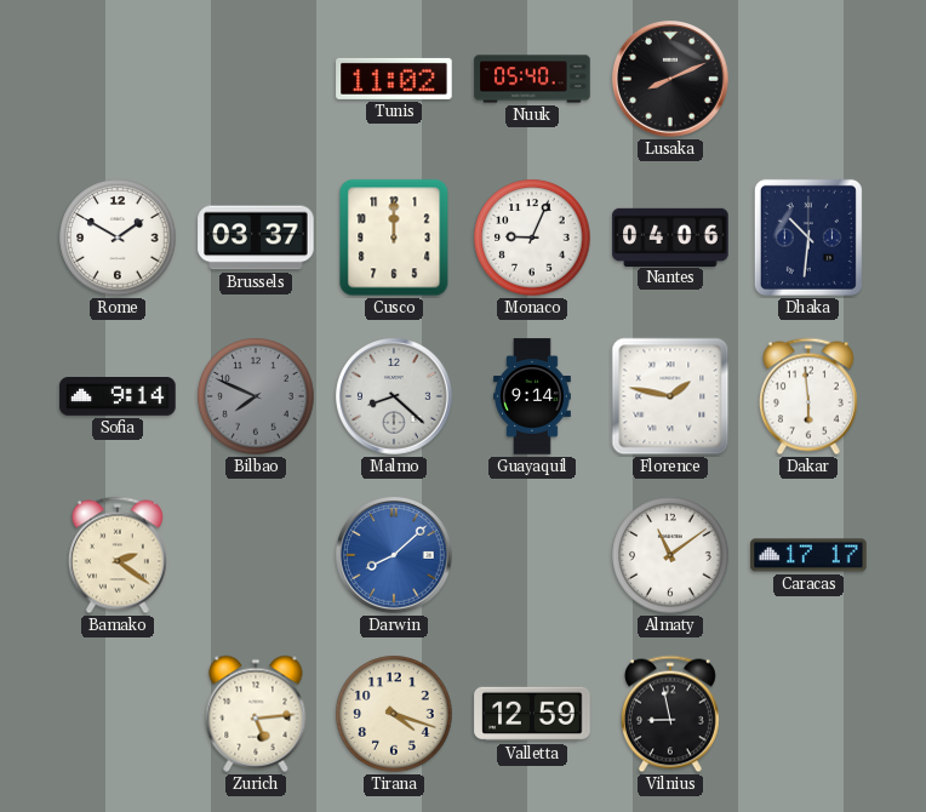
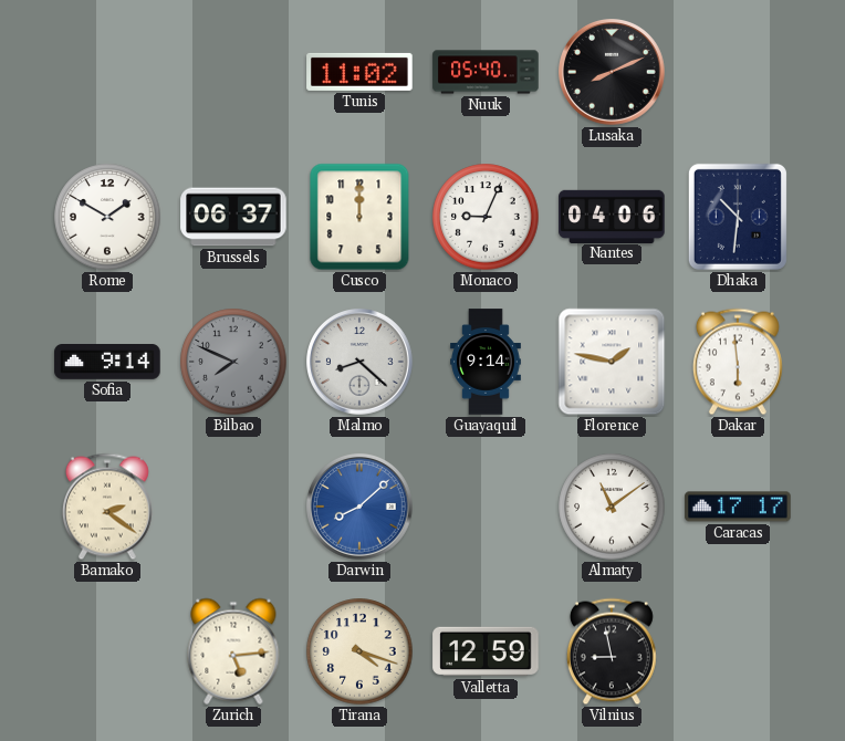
Brussels: 03:37 -> 06:37 (233, 217)
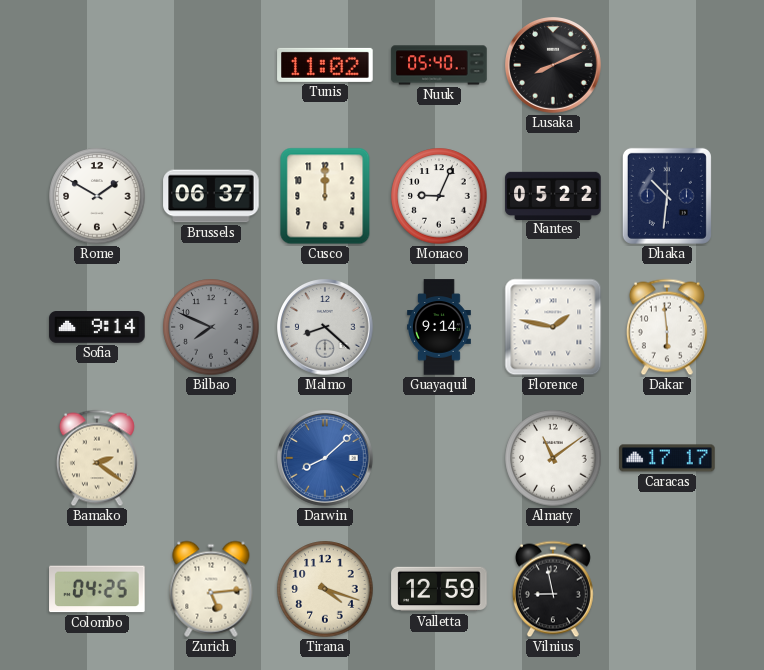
Nantes: 04:06 -> 05:22 (553, 195)
Colombo: none -> 04:25 (97, 589)
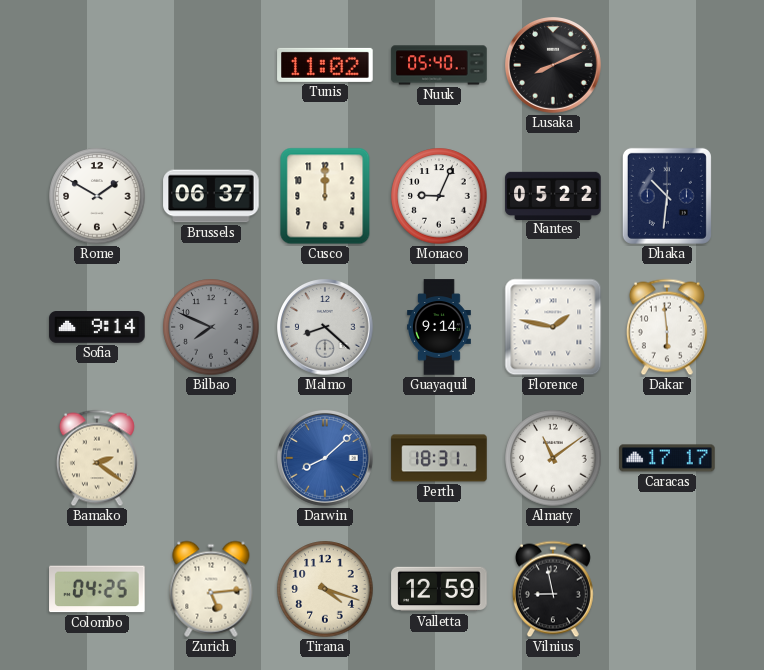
Perth: none -> 18:31 (439, 458)
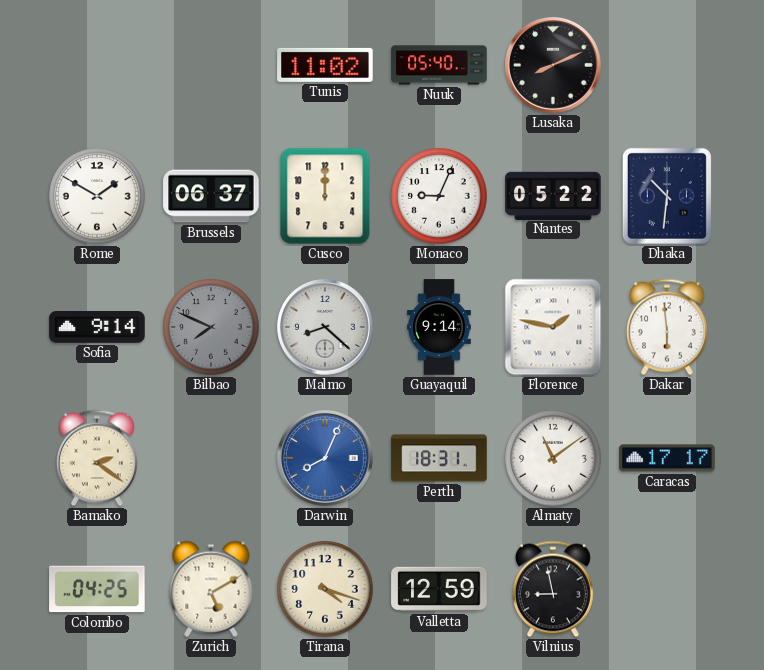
Darwin: 8:08 -> 8:04 (326, 459)
Zurich: 5:14 -> 5:10 (211, 589)
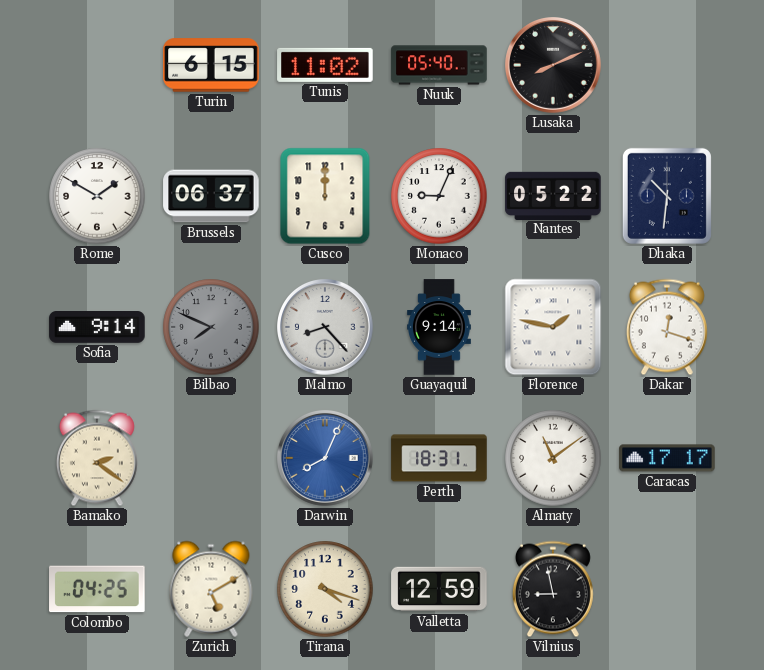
Turin: none -> 6:15 (211, 65)
Malmo: 8:22 -> 8:23 (326, 328)
Dakar: 5:59 -> 12:18 (667, 327)
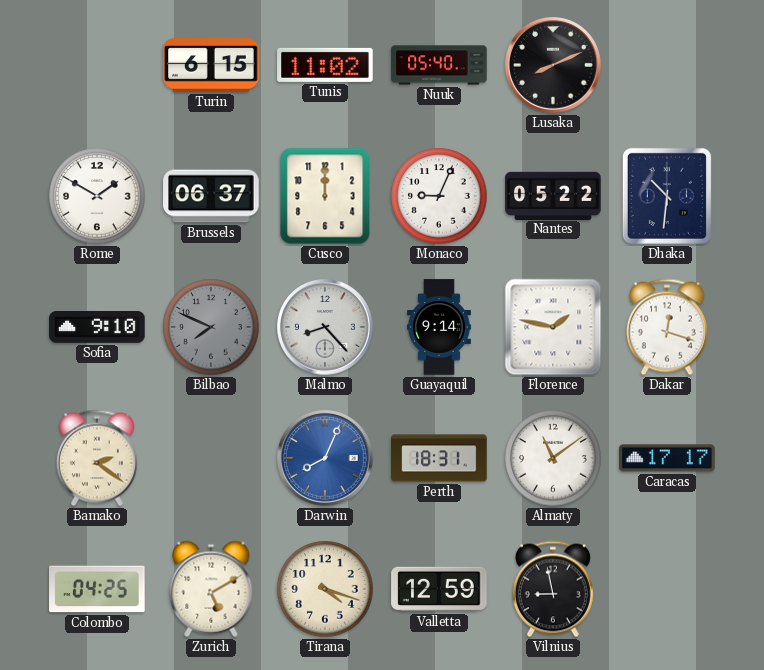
Sofia: 9:14 -> 9:10 (97, 328)
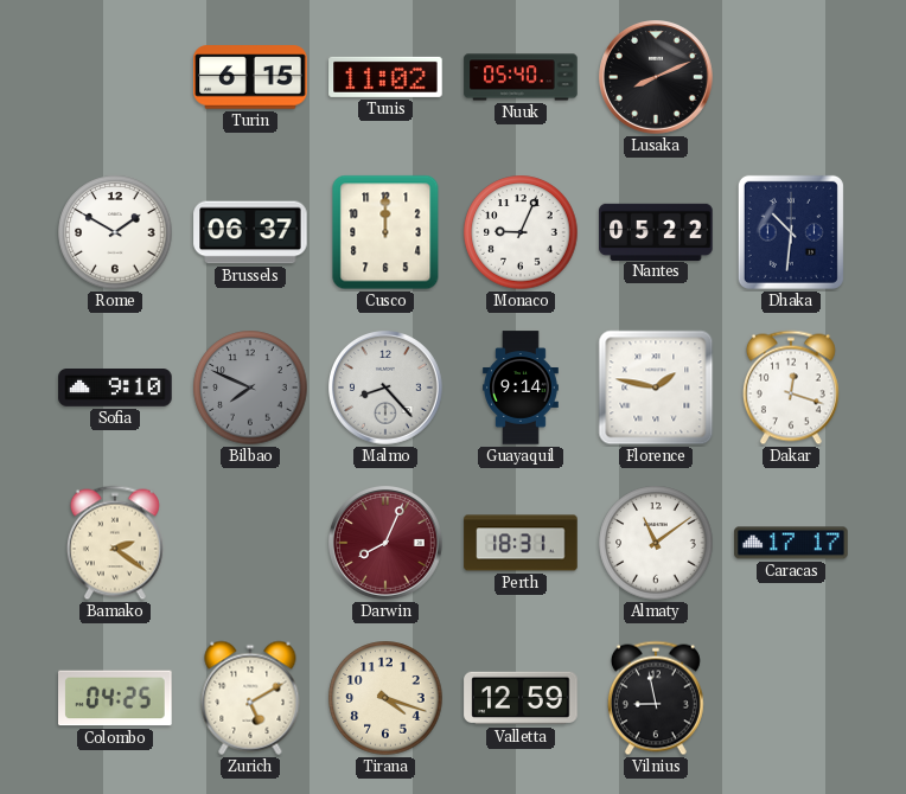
Darwin dial: blue -> burgundy (387, 544)
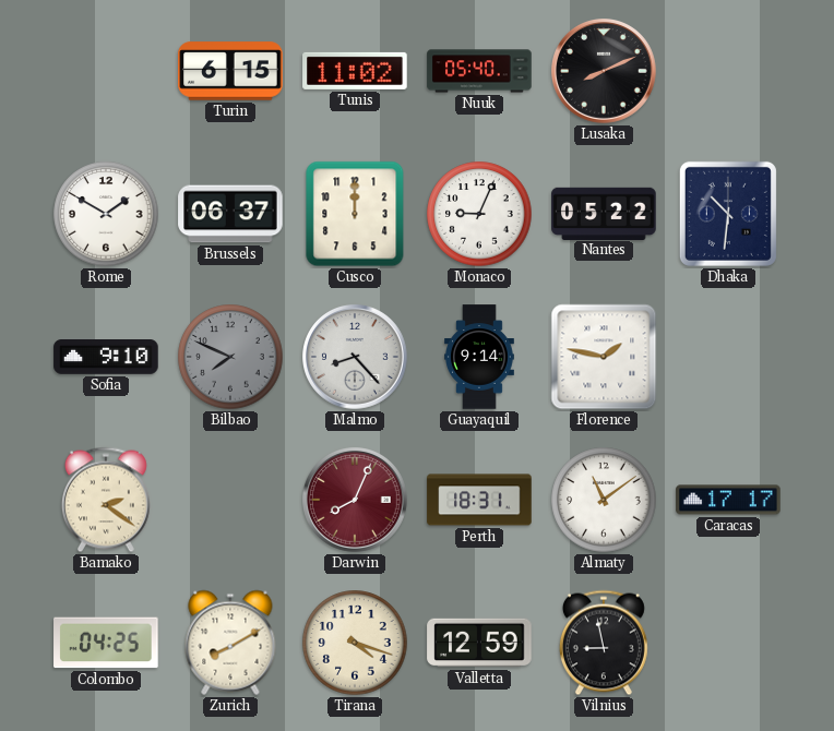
Dakar: 12:18 -> none (791, 388)
Zurich: 5:10 -> 8:10 (230, 643)
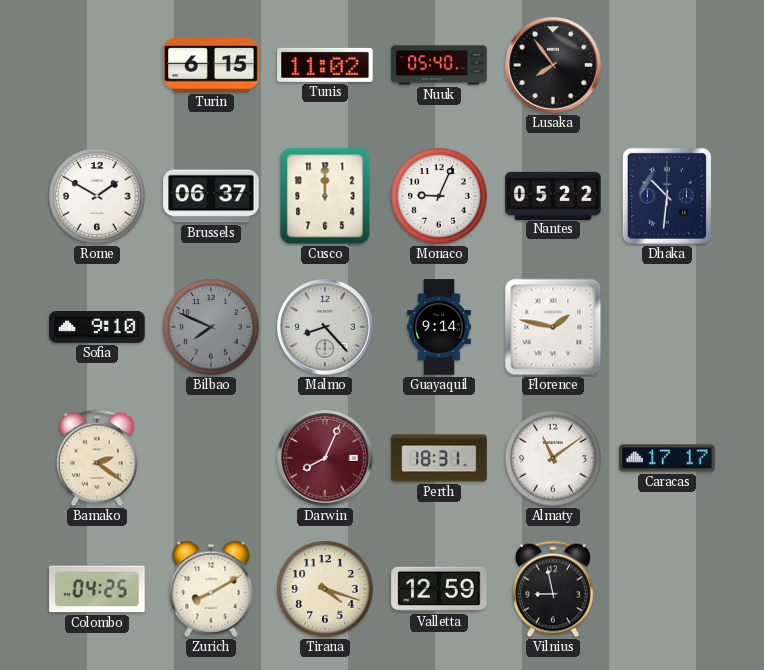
Lusaka: 8:11 -> 7:54 (554, 66)
